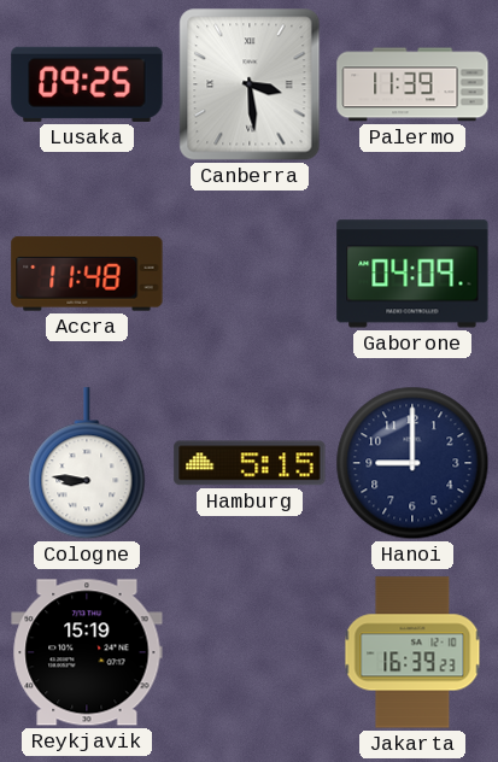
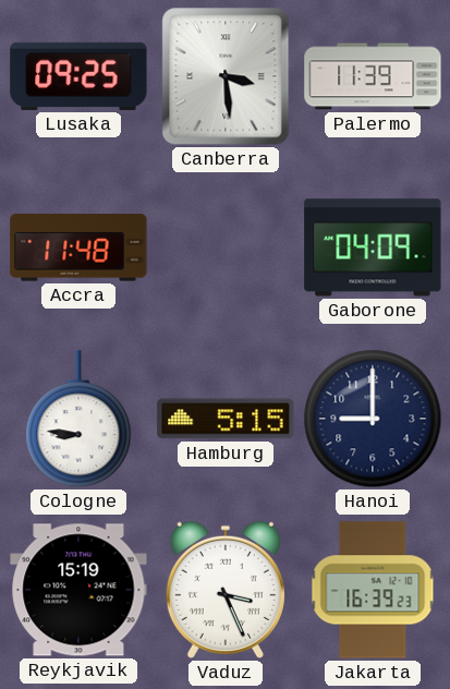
Vaduz: none -> 3:26 (226, 590)
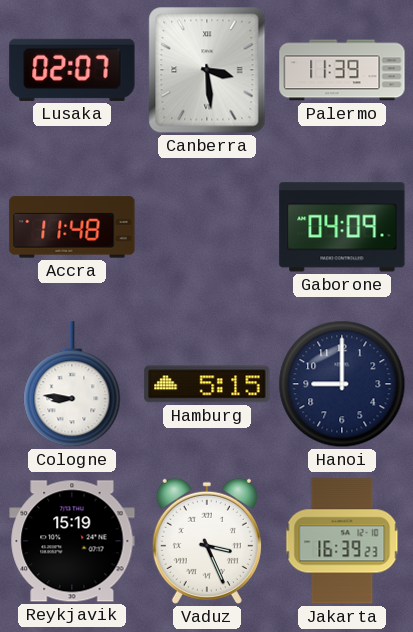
Lusaka: 09:25 -> 02:07 (72, 70)
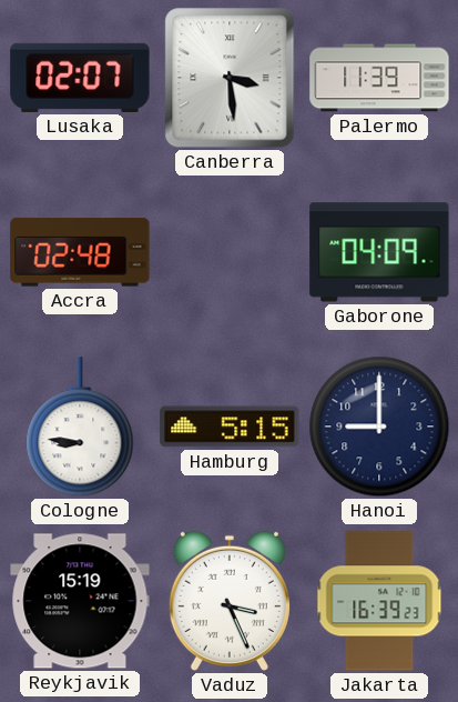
Accra: 11:48 -> 02:48 (80, 252)
